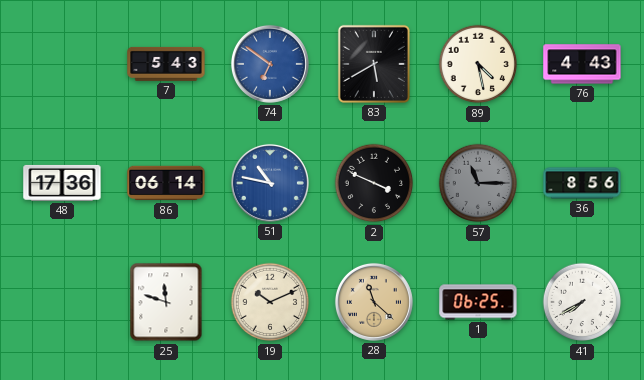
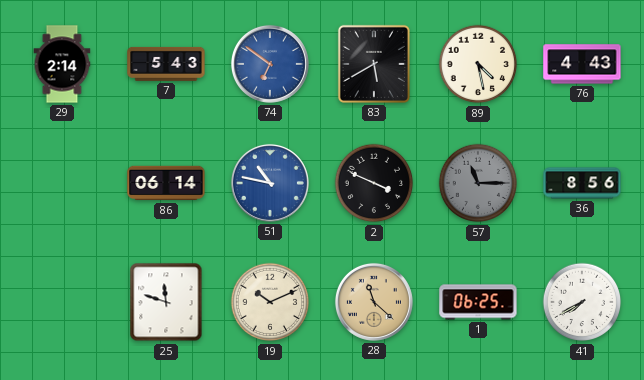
29: none -> 2:14 (62, 64)
48: 17:36 -> none (62, 183)
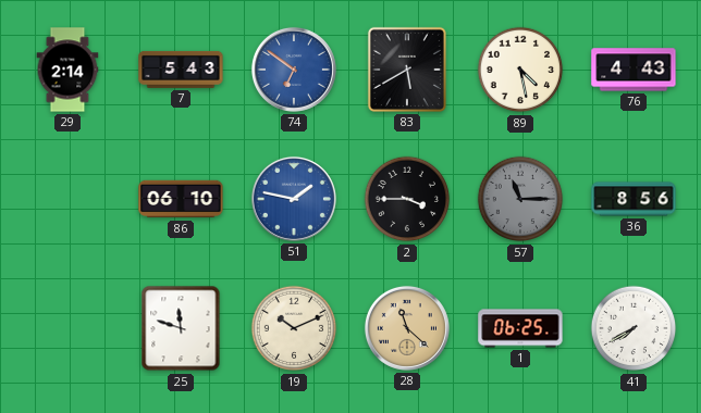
86: 06:14 -> 06:10 (181, 199)
51: 10:47 -> 1:47 (294, 199)
2: 3:49 -> 3:45 (407, 199)
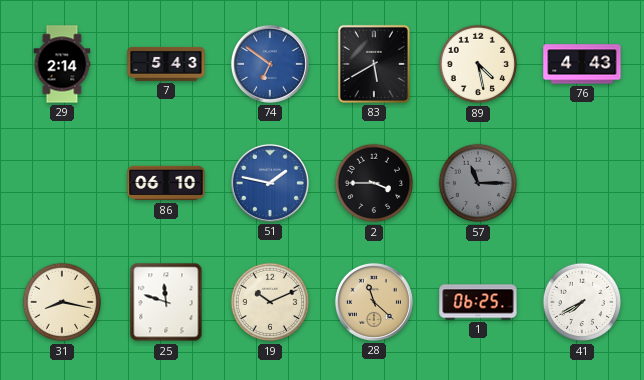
36: 8:56 -> none (634, 199)
31: none -> 8:17 (62, 302)
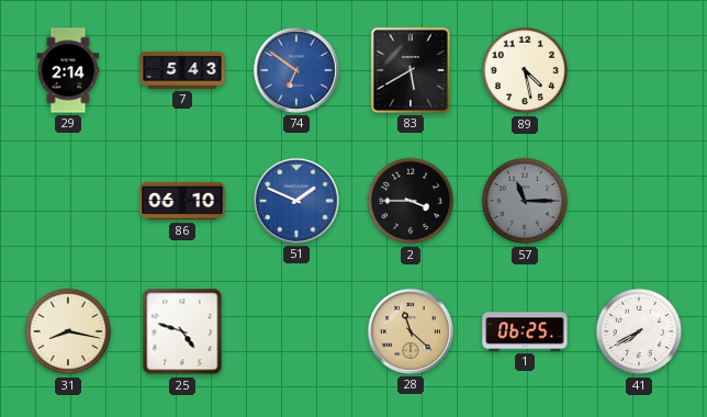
76: 4:43 -> none (582, 64)
51: 1:47 -> 1:49 (296, 201)
25: 11:48 -> 4:48 (182, 331)
19: 10:11 -> none (270, 302)
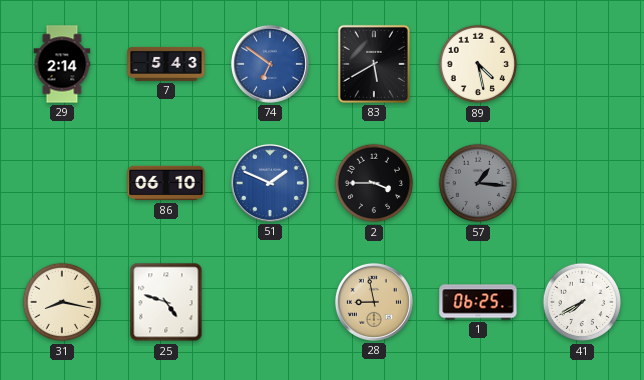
57: 11:15 -> 1:16 (478, 183)
28: 11:22 -> 8:58 (374, 302)
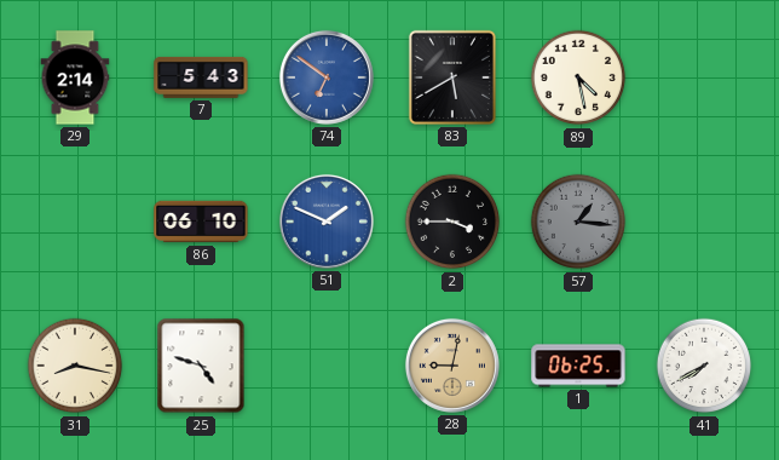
28: 8:58 -> 9:02 (452, 366)
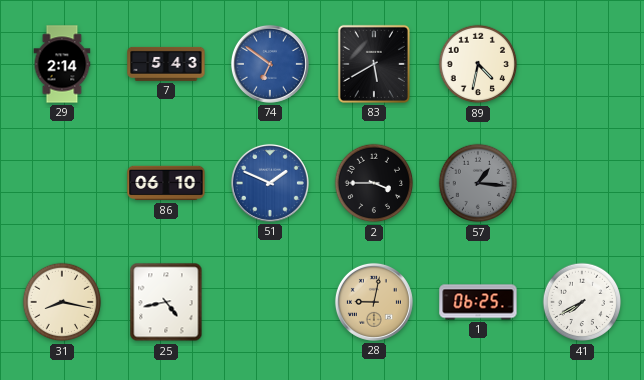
89: 4:28 -> 4:32 (478, 64)
25: 4:48 -> 4:43 (166, 302)
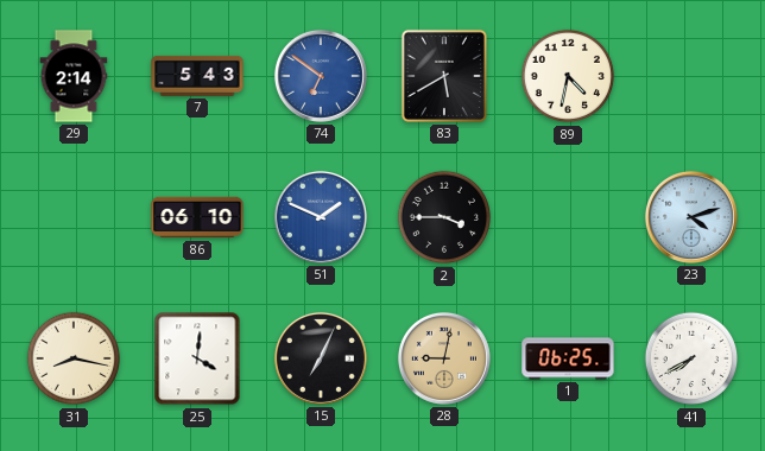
57: 1:16 -> none (478, 183)
23: none -> 4:12 (691, 217)
25: 4:43 -> 4:01 (197, 358)
15: none -> 7:04 (321, 358)
